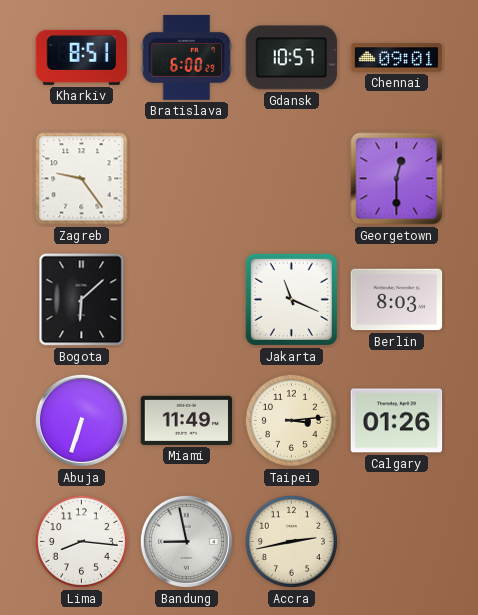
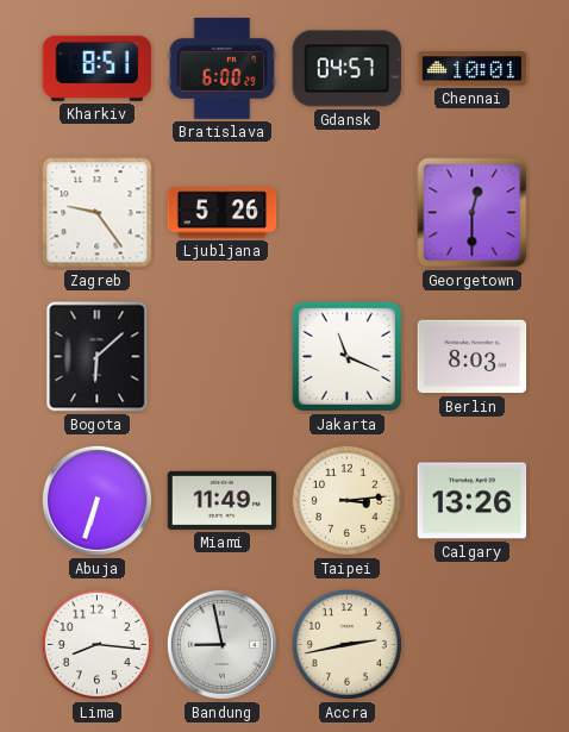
Gdansk: 10:57 -> 04:57 (348, 69)
Chennai: 09:01 -> 10:01 (473, 69)
Ljubljana: none -> 5:26 (223, 213)
Calgary: 01:26 -> 13:26 (473, 501)
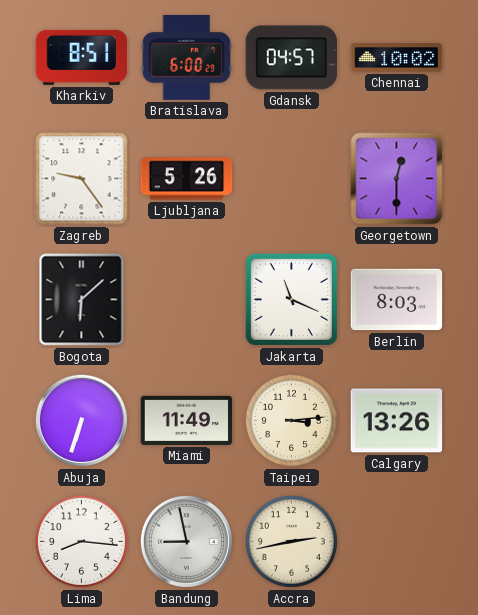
Chennai: 10:01 -> 10:02 (397, 58)
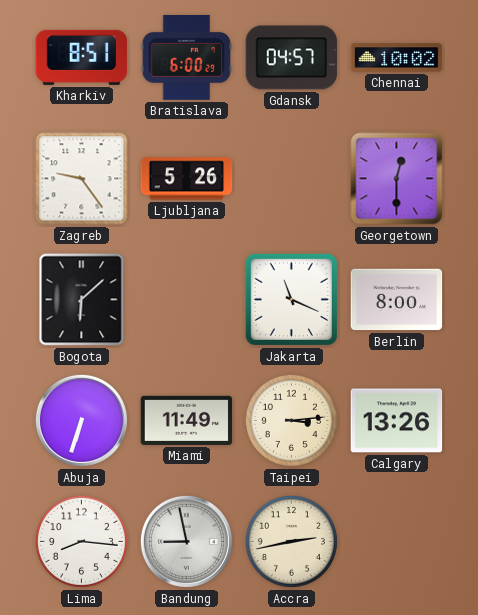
Berlin: 8:03 -> 8:00 (397, 300)
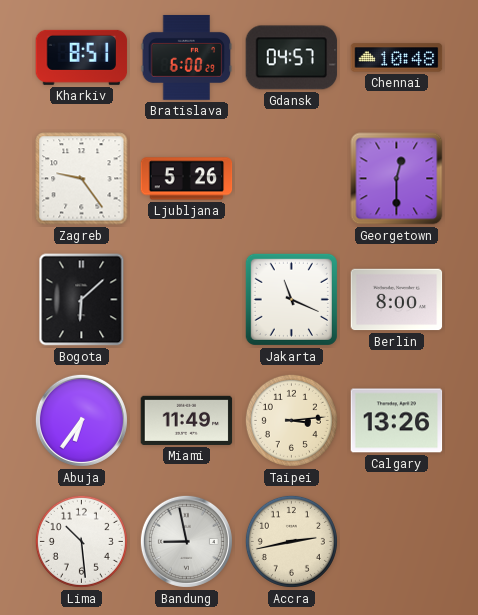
Chennai: 10:02 -> 10:48 (397, 58)
Abuja: 6:33 -> 6:36 (81, 420)
Lima: 8:16 -> 10:29 (81, 541)
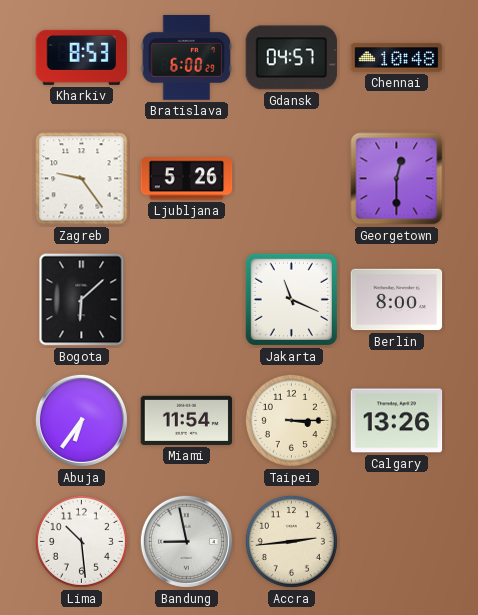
Kharkiv: 8:51 -> 8:53 (82, 57)
Miami: 11:49 -> 11:54 (187, 420)
Taipei: 3:14 -> 3:15 (291, 420)
Accra: 2:43 -> 2:44 (291, 541)
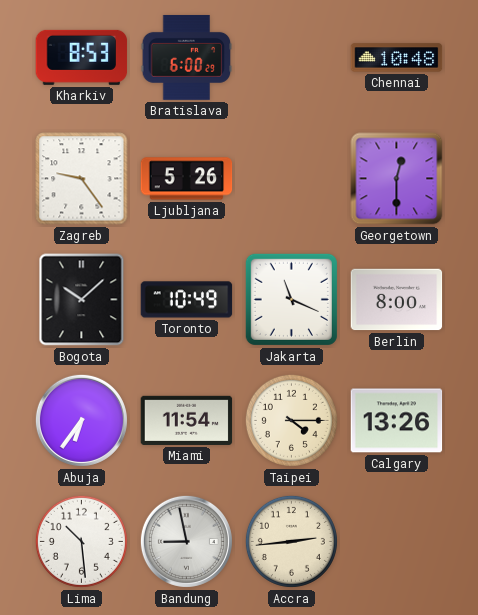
Gdansk: 04:57 -> none (292, 58)
Bogota: 6:08 -> 10:08 (82, 300)
Toronto: none -> 10:49 (187, 300)
Taipei: 3:15 -> 4:15 (291, 420)
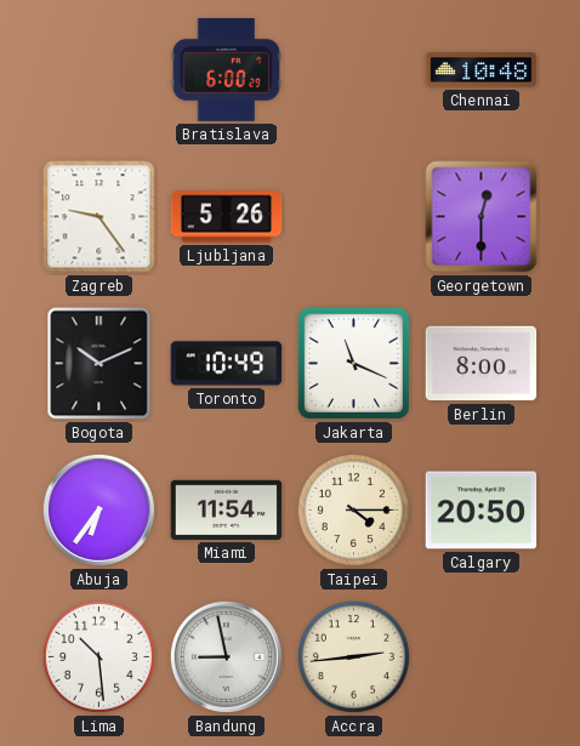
Kharkiv: 8:53 -> none (82, 57)
Bogota: 10:08 -> 10:11 (99, 364)
Calgary: 13:26 -> 20:50 (482, 511)
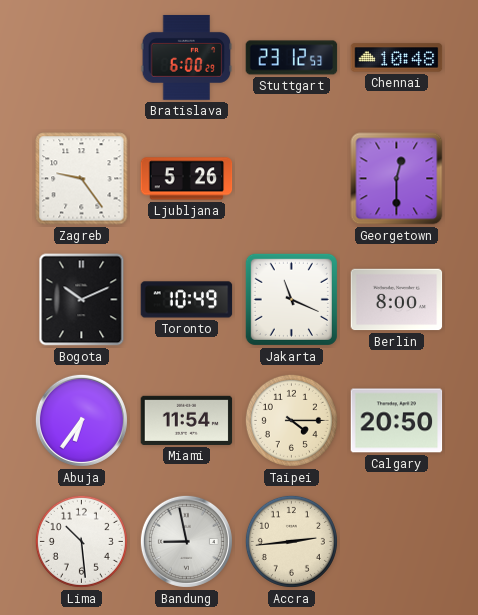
Stuttgart: none -> 23:12 (292, 58)
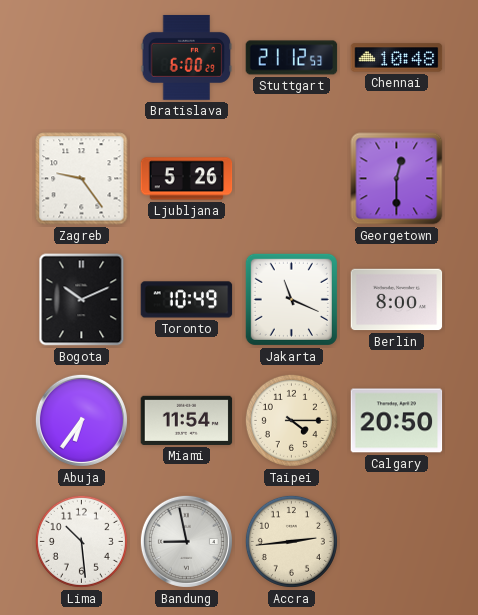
Stuttgart: 23:12 -> 21:12 (292, 58)
